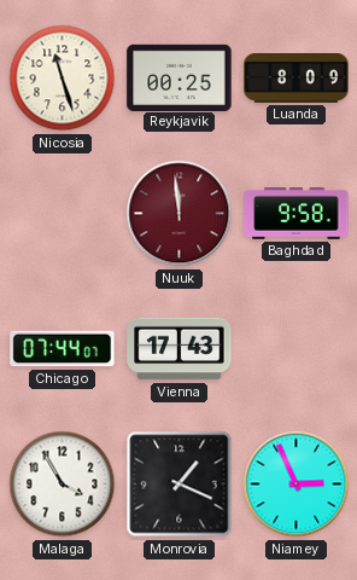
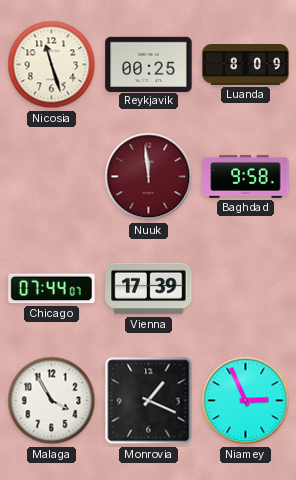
Vienna: 17:43 -> 17:39 (149, 289)
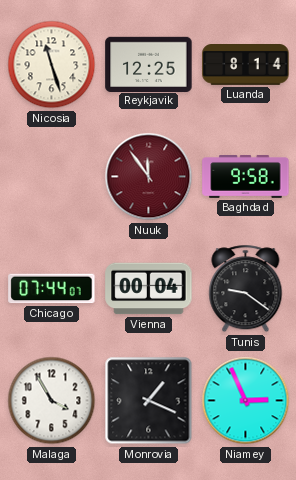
Reykjavik: 00:25 -> 12:25 (149, 64)
Luanda: 8:09 -> 8:14 (246, 65)
Nuuk: 11:59 -> 11:54 (149, 177)
Vienna: 17:39 -> 00:04 (149, 289)
Tunis: none -> 9:21 (246, 289)
